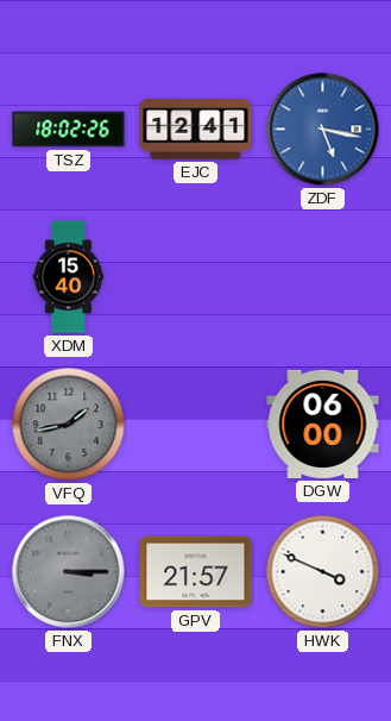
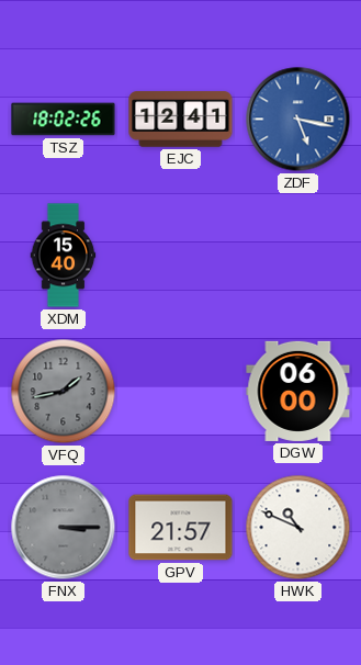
HWK: 3:49 -> 10:49 (298, 528)
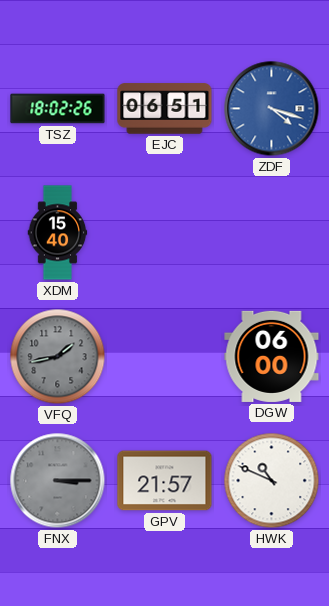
EJC: 12:41 -> 06:51 (165, 109)
ZDF: 5:17 -> 4:18 (272, 109)
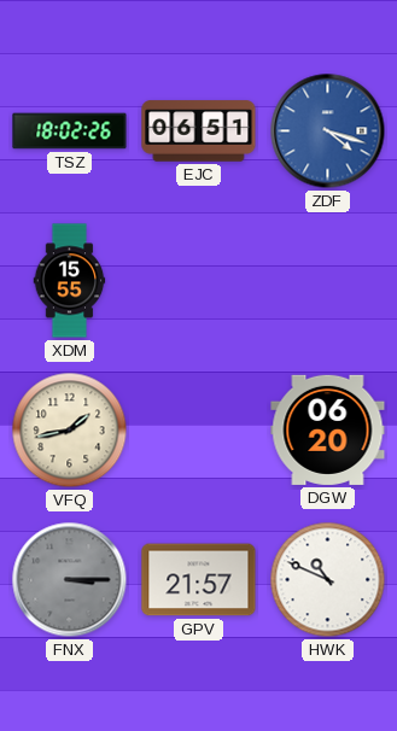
XDM: 15:40 -> 15:55 (70, 281)
VFQ dial: grey -> cream (70, 431)
DGW: 06:00 -> 06:20 (328, 429)
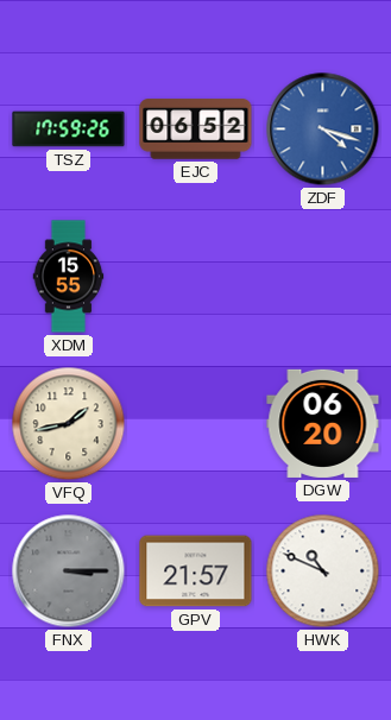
TSZ: 18:02 -> 17:59 (69, 130)
EJC: 06:51 -> 06:52 (196, 130)
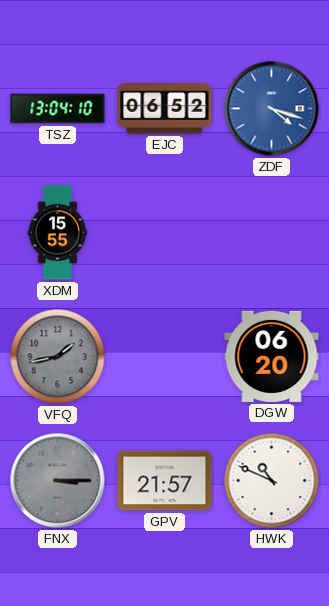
TSZ: 17:59 -> 13:04 (58, 109)
VFQ dial: cream -> grey (58, 357)
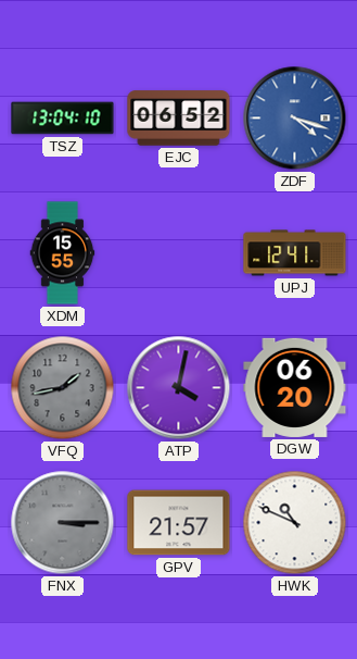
UPJ: none -> 12:41 (295, 253)
ATP: none -> 4:02 (179, 388)
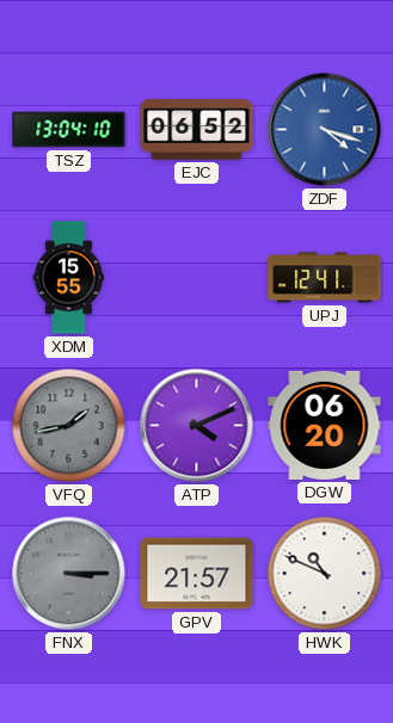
ATP: 4:02 -> 4:11 (197, 426)
